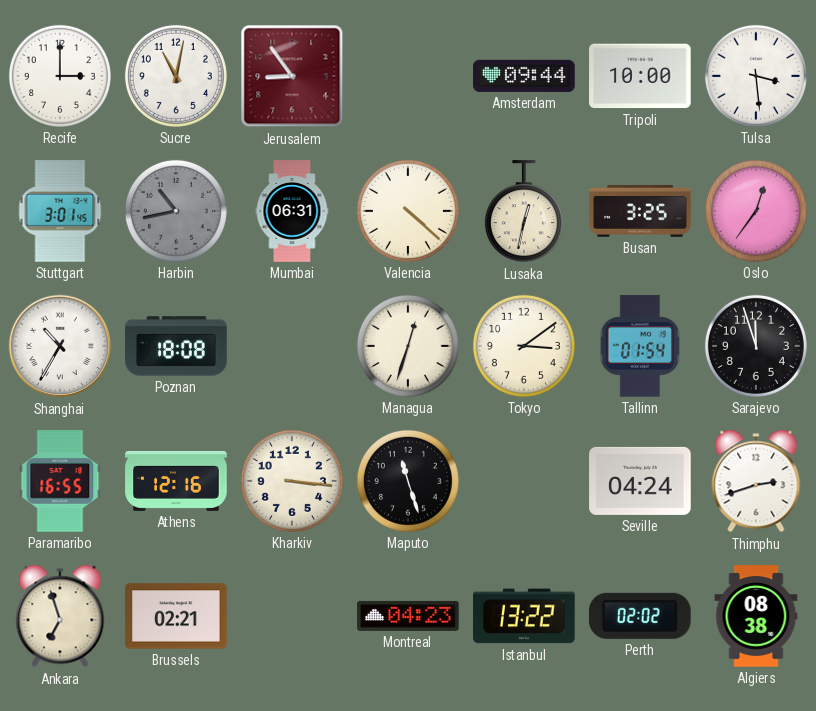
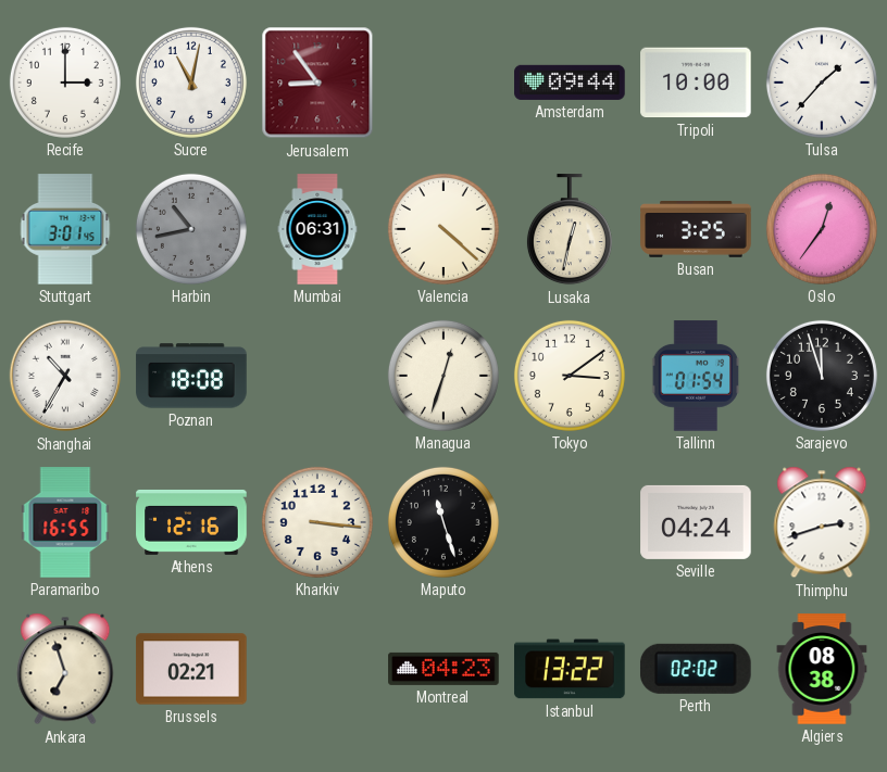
Tulsa: 3:29 -> 1:37 (822, 83)
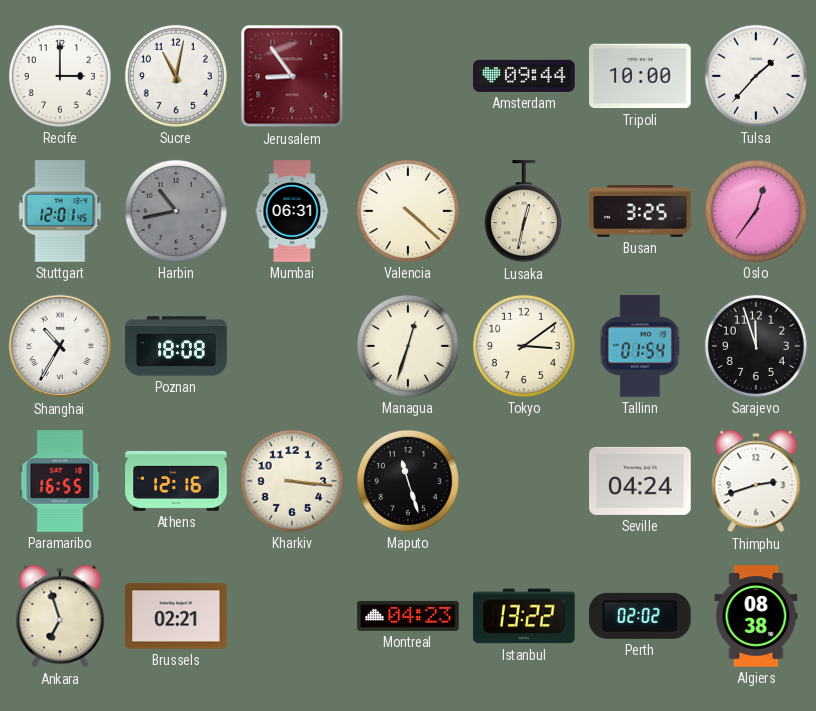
Stuttgart: 3:01 -> 12:01 (60, 211)
